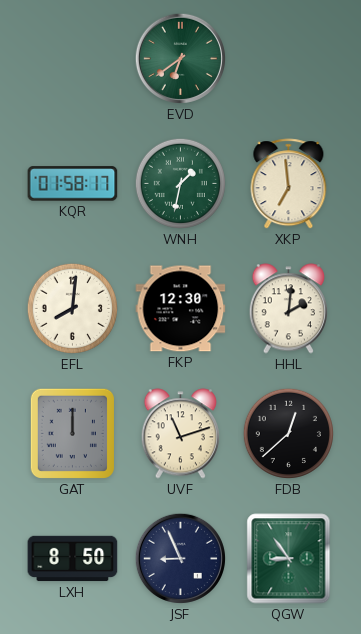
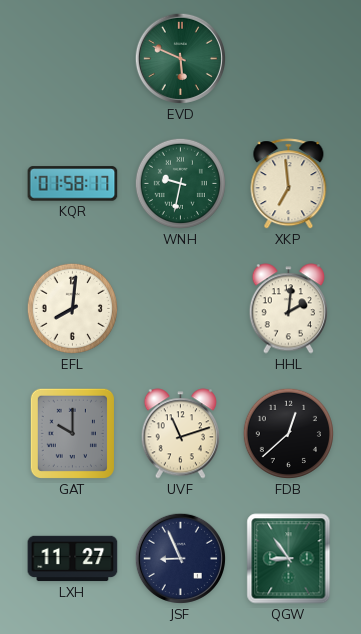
EVD: 6:39 -> 5:49 (180, 58)
WNH: 1:32 -> 9:32 (180, 183)
FKP: 12:30 -> none (181, 309)
GAT: 12:00 -> 10:00 (72, 433)
LXH: 8:50 -> 11:27 (73, 559)
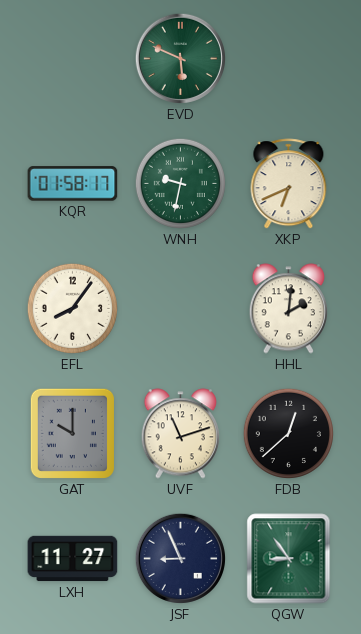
XKP: 6:59 -> 6:41 (289, 184)
EFL: 8:01 -> 8:06 (72, 308)
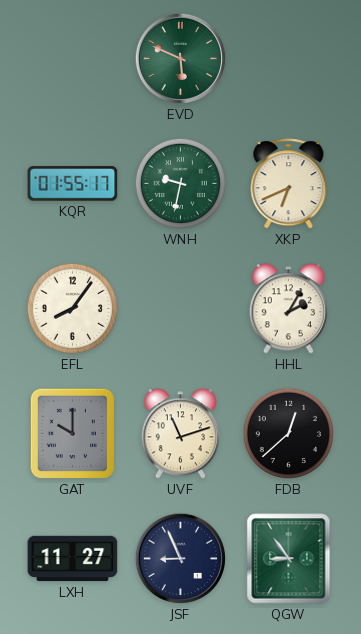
KQR: 01:58 -> 01:55 (73, 184)
HHL: 2:01 -> 2:05 (288, 309)
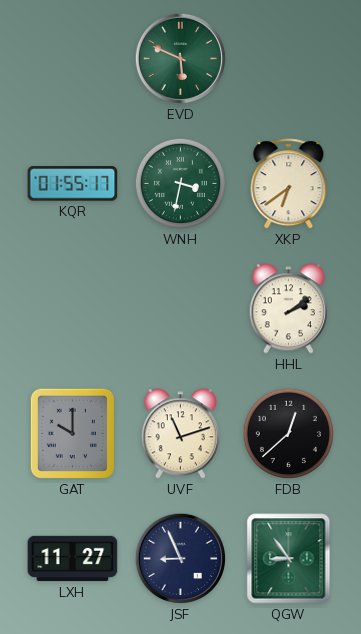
WNH: 9:32 -> 3:32 (180, 183)
XKP: 6:41 -> 6:39 (289, 184)
EFL: 8:06 -> none (72, 308)
HHL: 2:05 -> 2:09 (288, 309)
